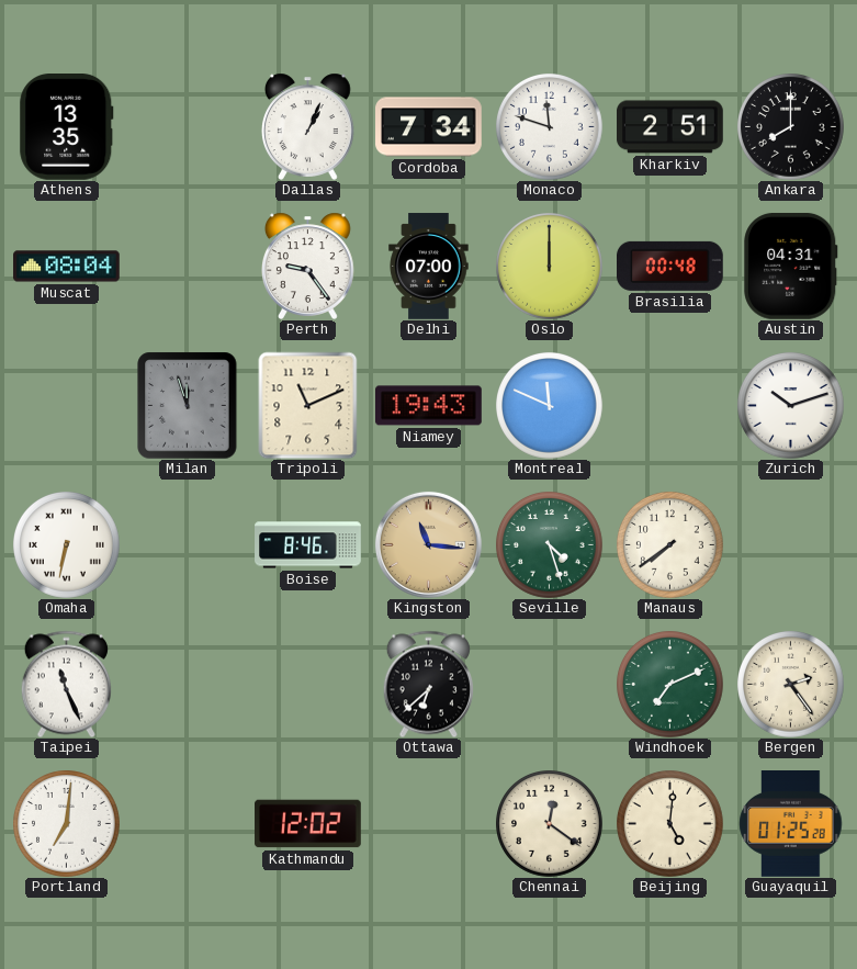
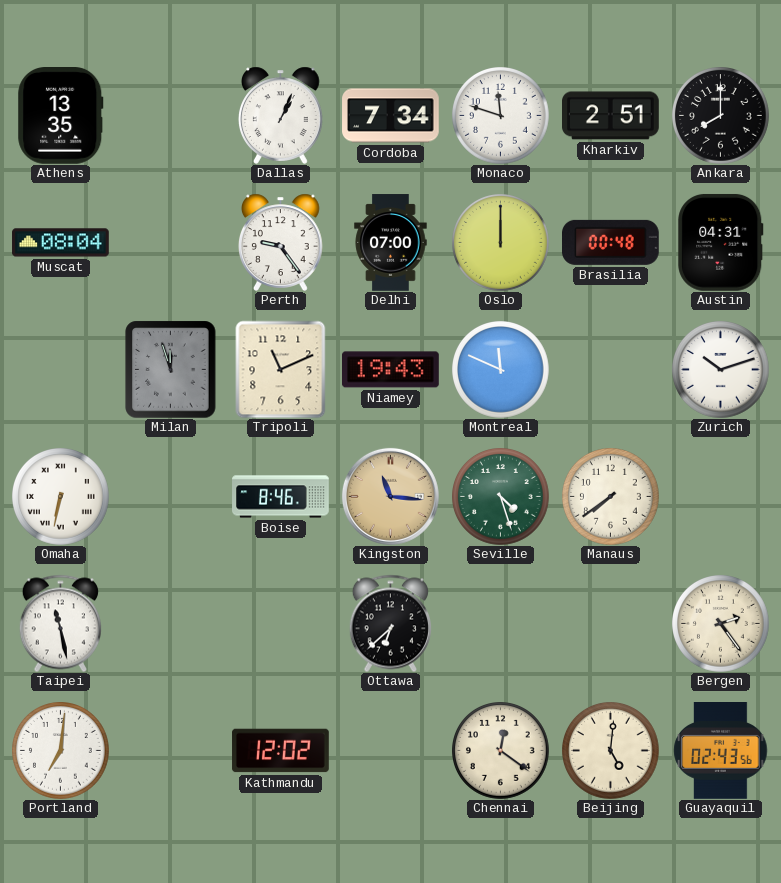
Taipei: 11:26 -> 11:28 (60, 623)
Windhoek: 7:11 -> none (670, 685)
Guayaquil: 01:25 -> 02:43 (721, 751)
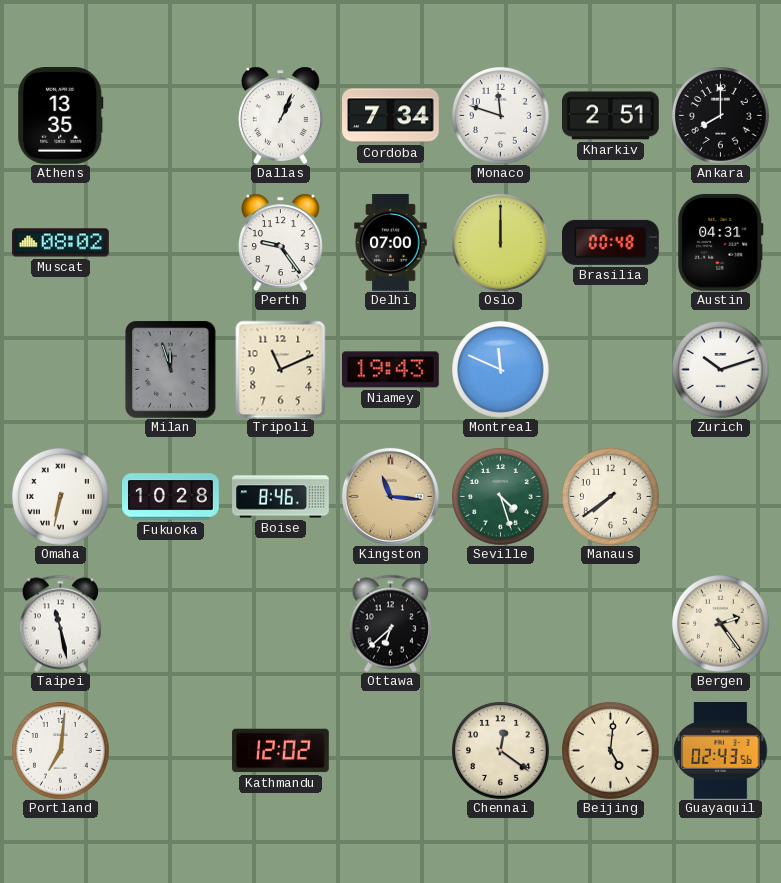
Muscat: 08:04 -> 08:02 (61, 243)
Fukuoka: none -> 10:28 (171, 497)
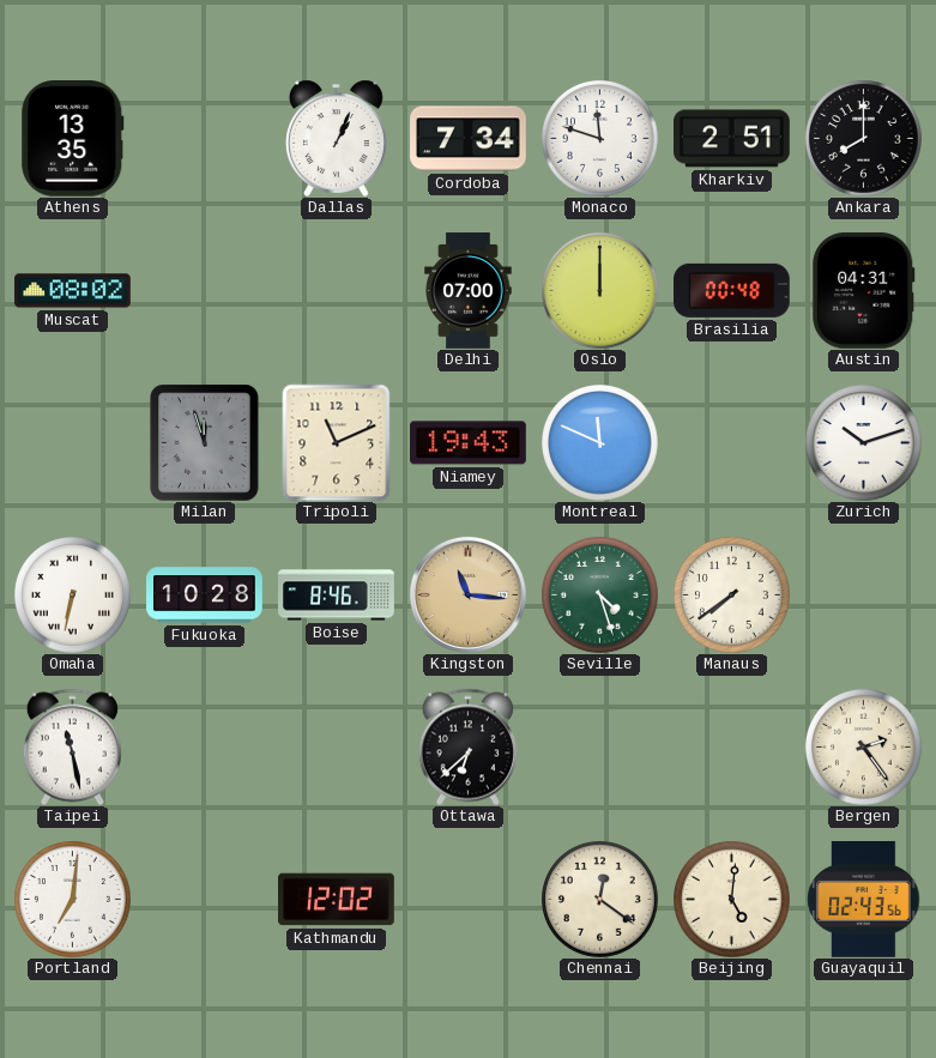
Perth: 9:24 -> none (280, 242)
